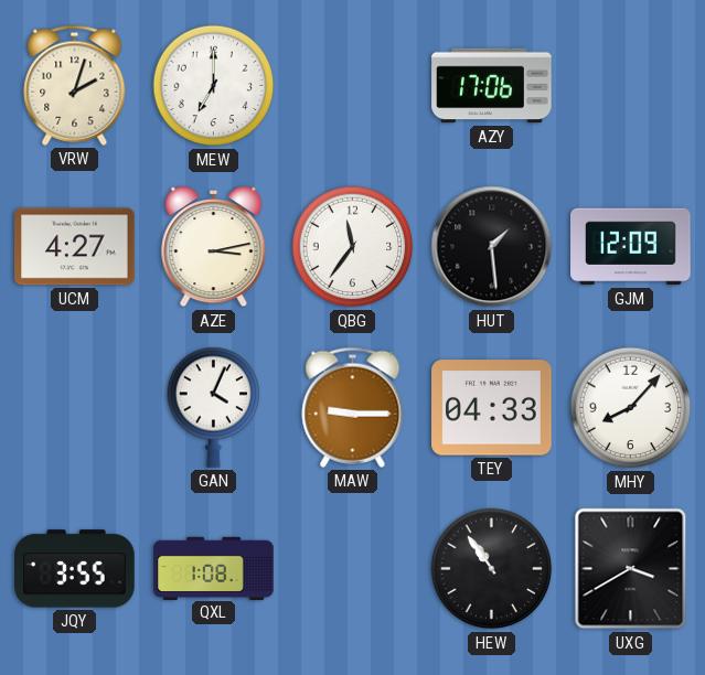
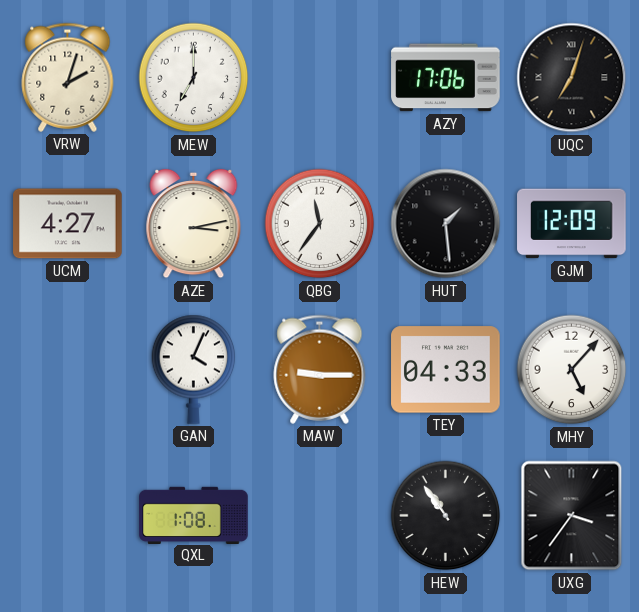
UQC: none -> 7:03 (572, 78)
MHY: 8:07 -> 5:07 (572, 370)
JQY: 3:55 -> none (75, 569)
UXG: 3:40 -> 3:36 (572, 516)
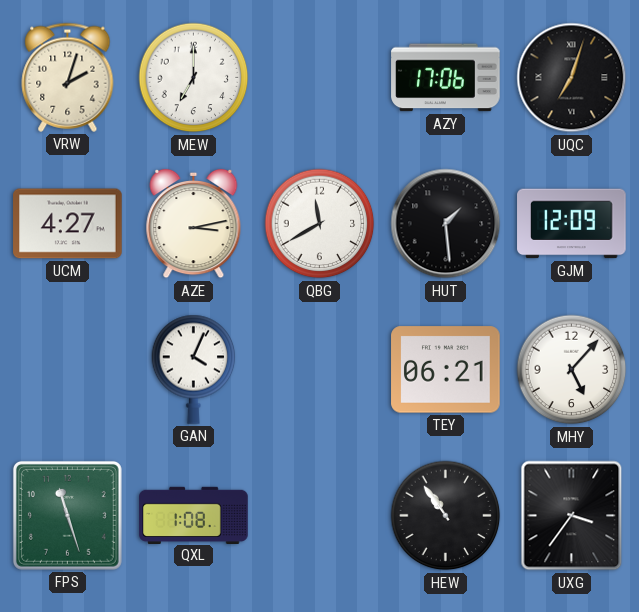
QBG: 11:36 -> 11:40 (320, 224)
MAW: 9:15 -> none (320, 369)
TEY: 04:33 -> 06:21 (446, 370)
FPS: none -> 11:27 (67, 515)
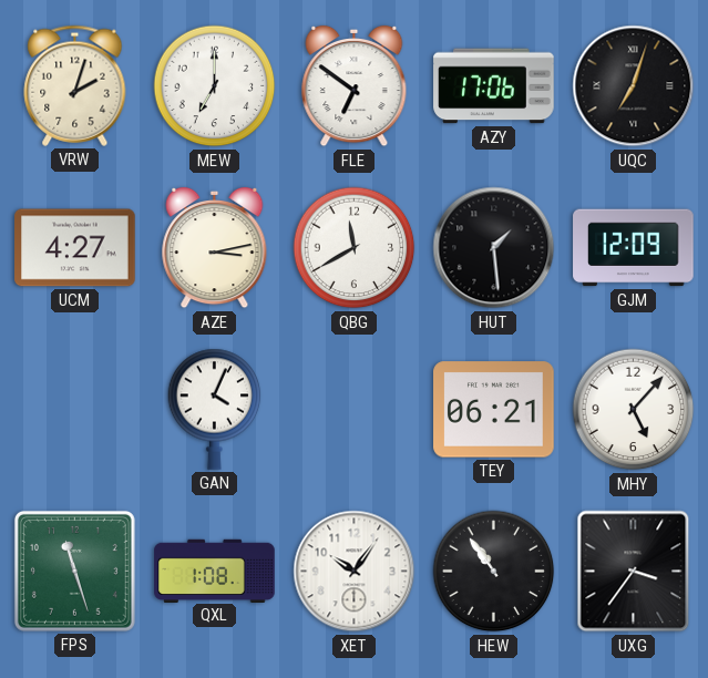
FLE: none -> 6:51 (355, 86)
XET: none -> 10:06 (355, 572)
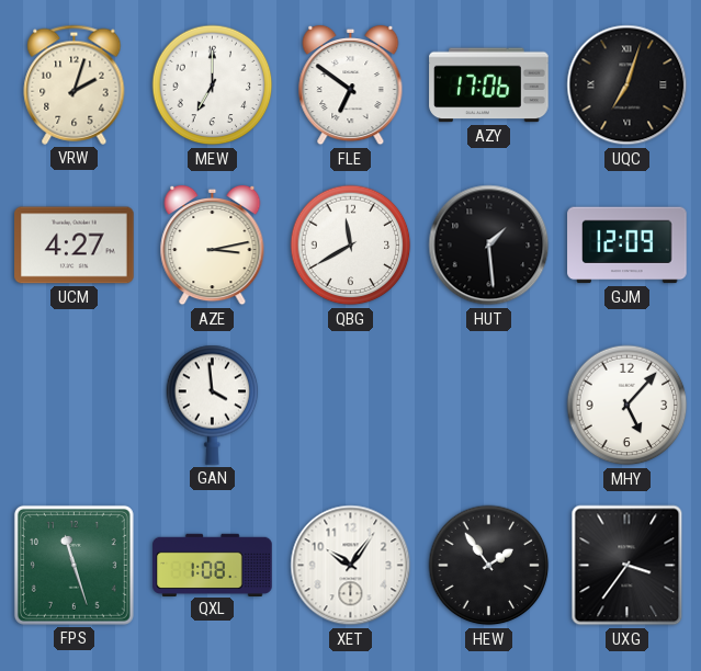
GAN: 4:04 -> 3:59 (213, 405)
TEY: 06:21 -> none (494, 410)
HEW: 10:54 -> 1:54 (489, 566)
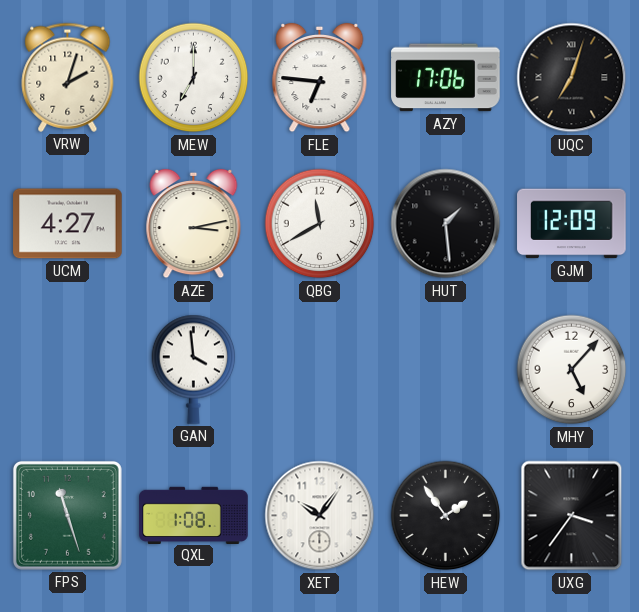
FLE: 6:51 -> 6:46 (320, 78)
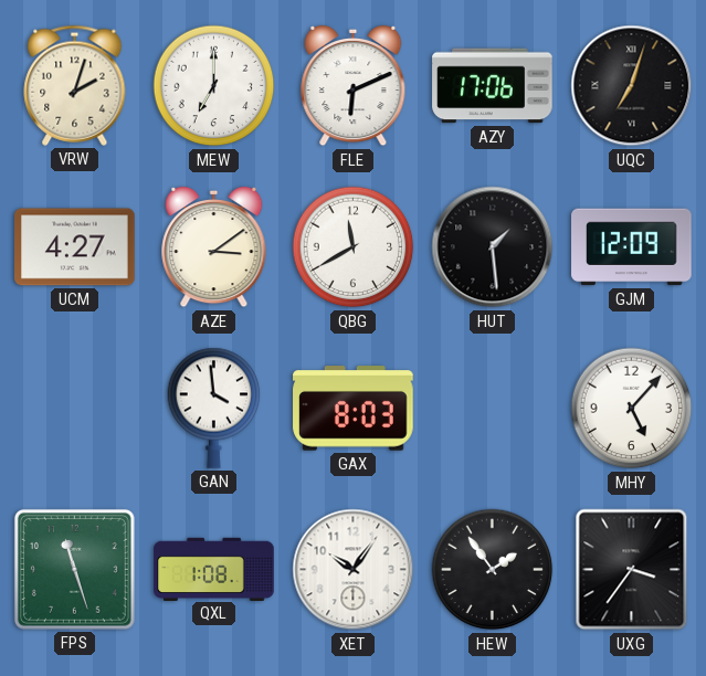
FLE: 6:46 -> 6:11 (354, 86)
AZE: 3:13 -> 3:09 (214, 247)
GAX: none -> 8:03 (354, 409)
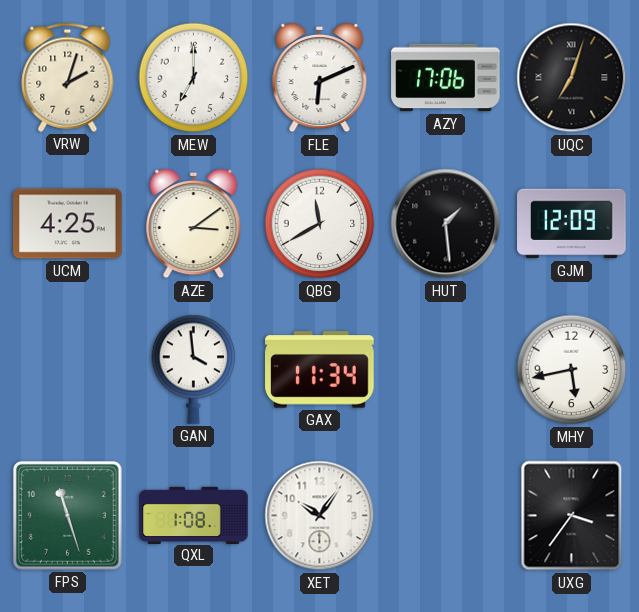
UCM: 4:27 -> 4:25 (68, 224)
GAX: 8:03 -> 11:34 (320, 370)
MHY: 5:07 -> 5:43 (572, 370)
HEW: 1:54 -> none (493, 570)
